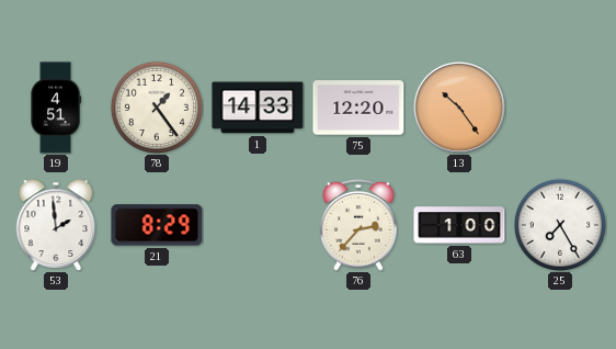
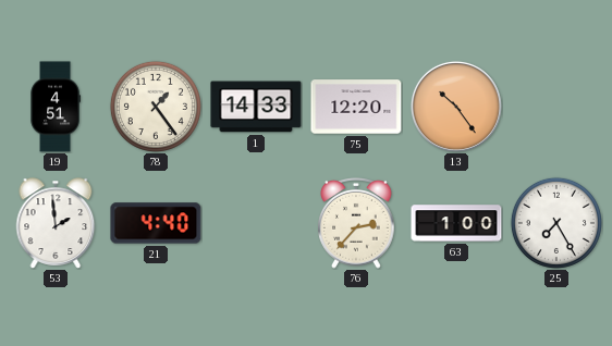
21: 8:29 -> 4:40 (156, 223)
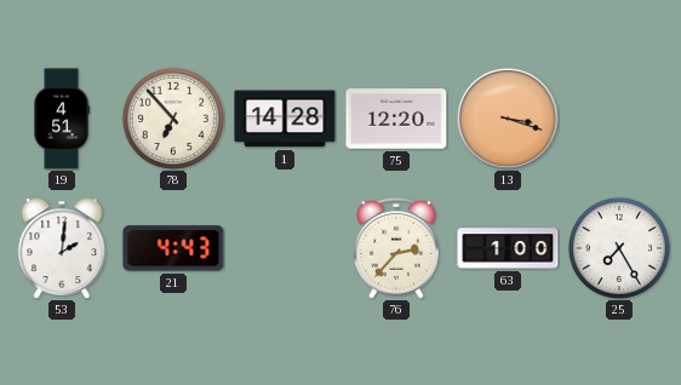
78: 1:24 -> 6:53 (173, 119)
1: 14:33 -> 14:28 (285, 119)
13: 10:24 -> 3:18 (508, 119)
53: 1:59 -> 2:01 (62, 248)
21: 4:40 -> 4:43 (173, 248)
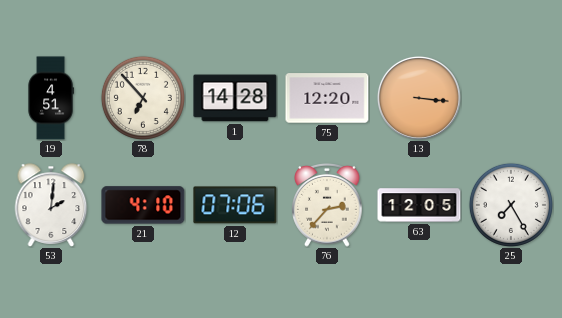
13: 3:18 -> 3:16 (419, 98)
21: 4:43 -> 4:10 (143, 205)
12: none -> 07:06 (235, 205)
63: 1:00 -> 12:05 (419, 205)
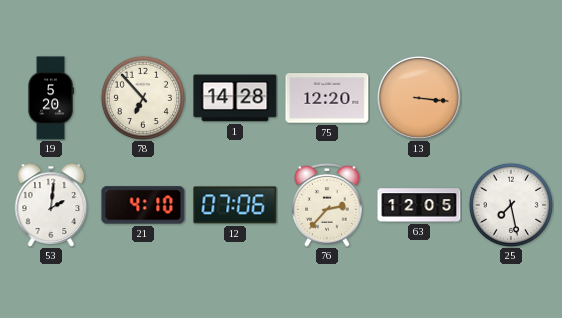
19: 4:51 -> 5:20 (51, 98)
25: 7:25 -> 7:28 (511, 205)
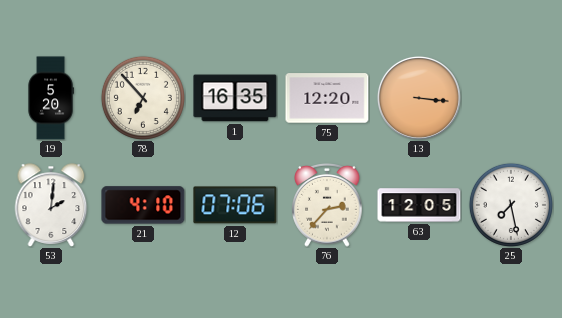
1: 14:28 -> 16:35 (235, 98)
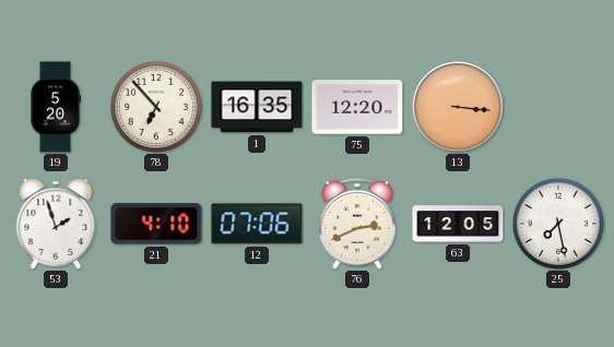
53: 2:01 -> 1:57 (56, 224)
76: 2:37 -> 2:41 (357, 225)
